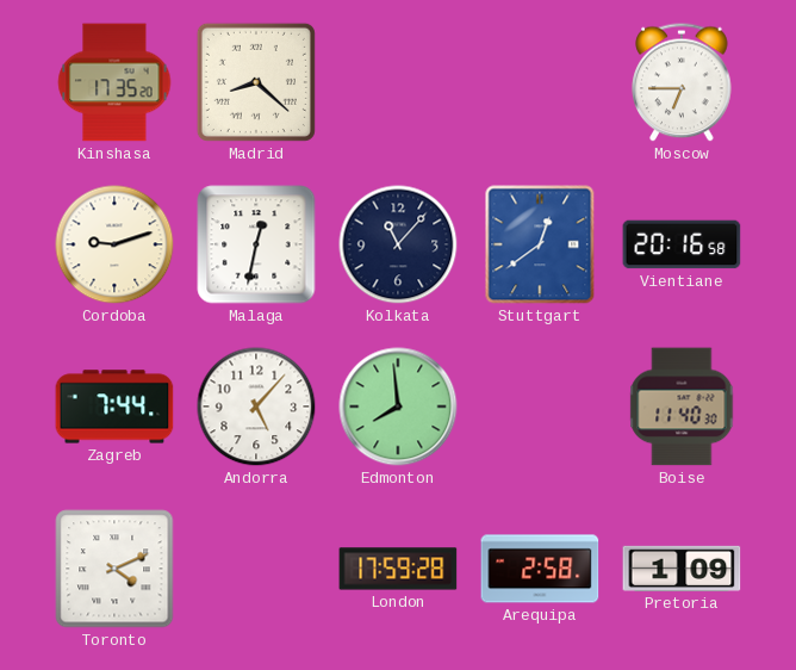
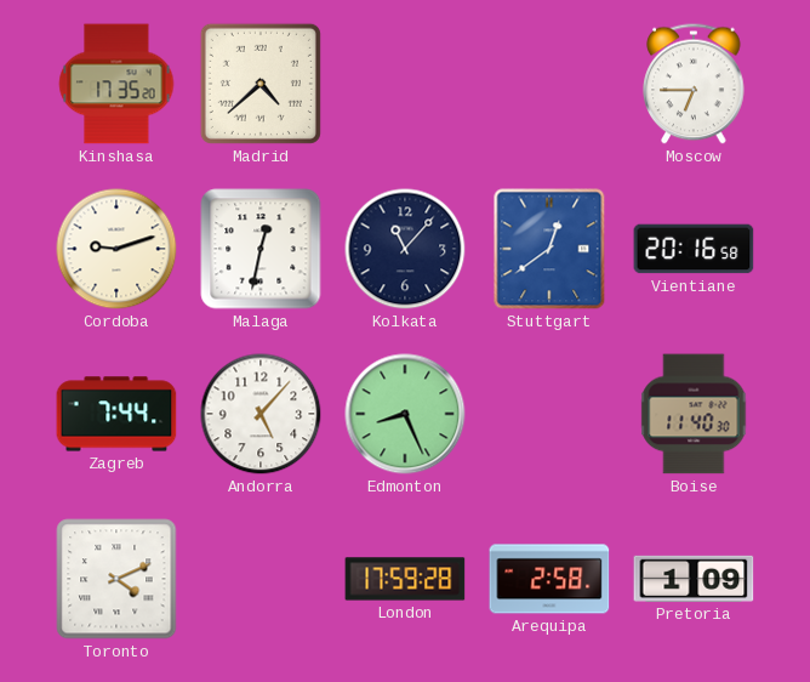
Madrid: 8:22 -> 4:38 (261, 84)
Edmonton: 7:59 -> 8:26 (405, 414)
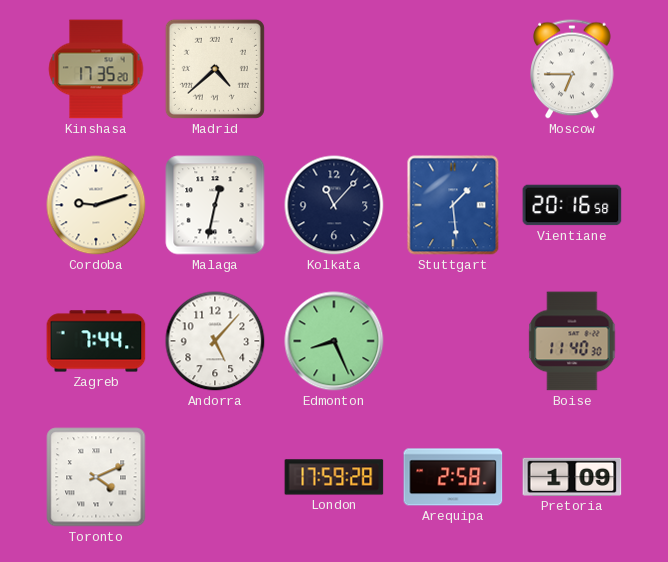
Stuttgart: 12:39 -> 1:29 (453, 205)
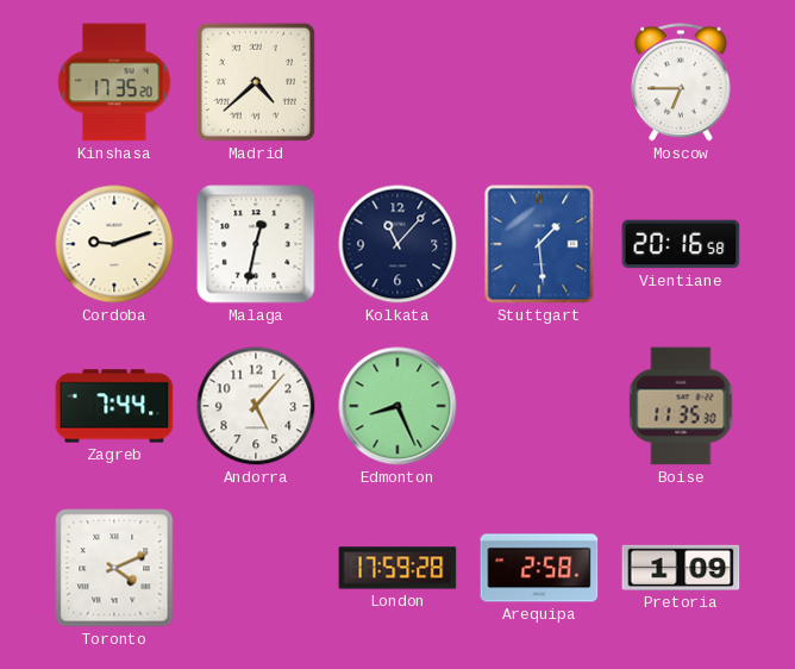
Boise: 11:40 -> 11:35 (681, 406)
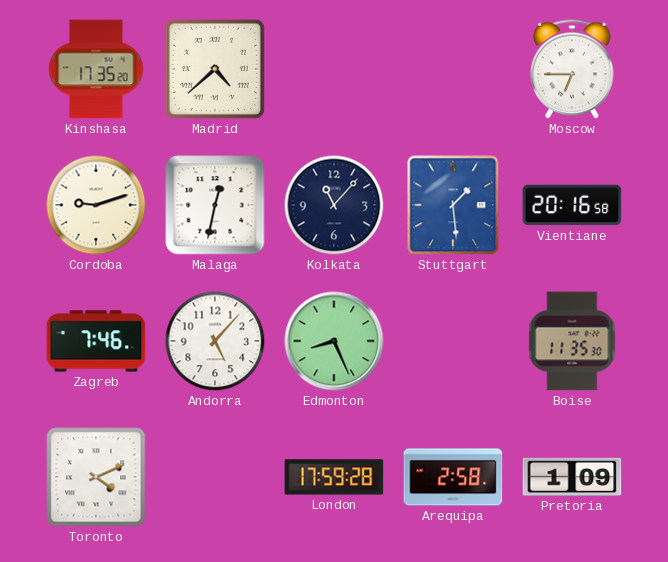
Zagreb: 7:44 -> 7:46 (96, 341)
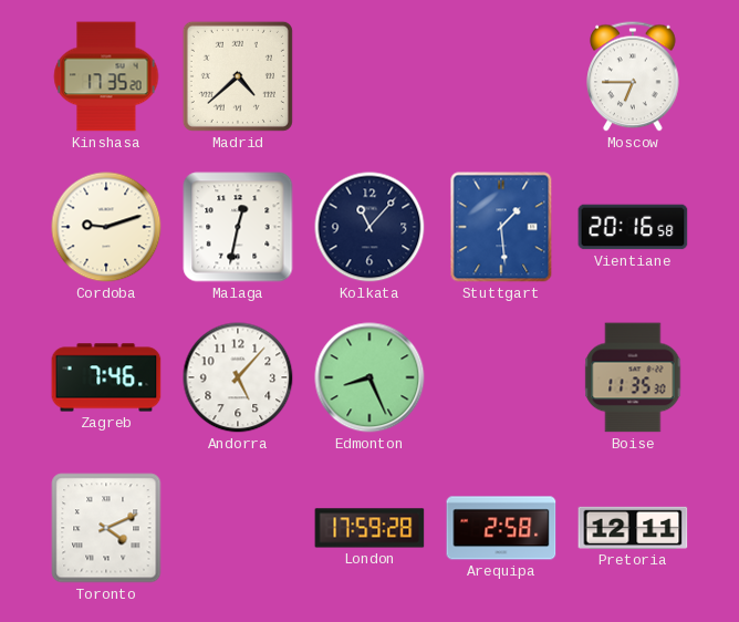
Pretoria: 1:09 -> 12:11 (633, 528)
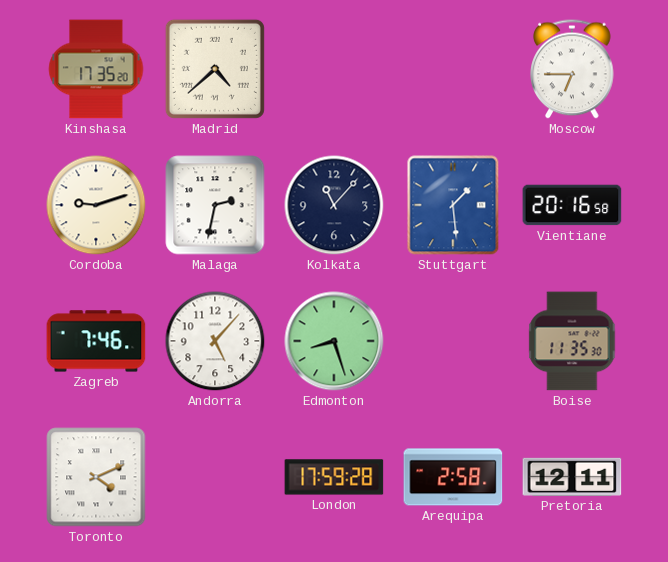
Malaga: 12:32 -> 2:32 (215, 205)
Edmonton: 8:26 -> 8:27 (334, 341)
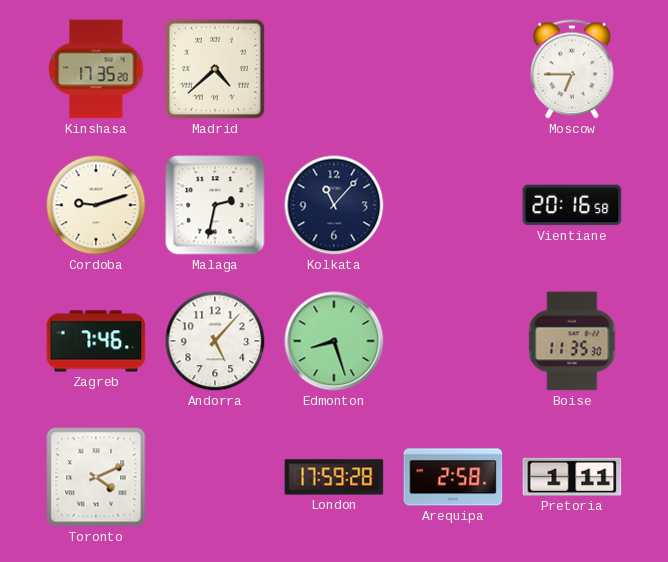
Stuttgart: 1:29 -> none (453, 205)
Pretoria: 12:11 -> 1:11 (572, 477)
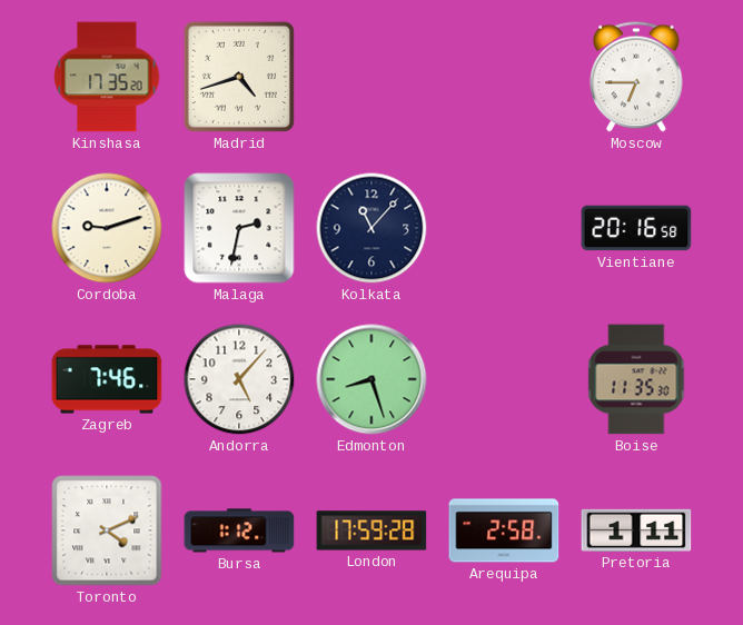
Madrid: 4:38 -> 4:42 (239, 77)
Bursa: none -> 1:12 (239, 530)
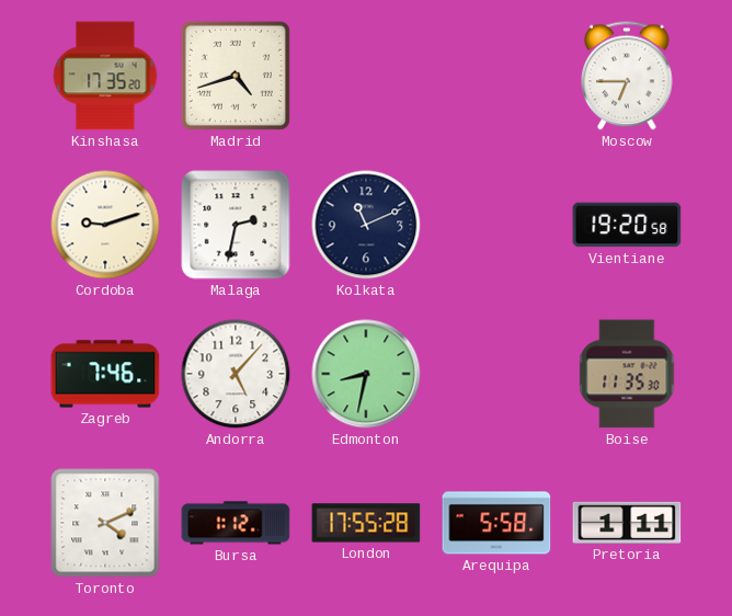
Kolkata: 11:07 -> 11:11 (366, 225)
Vientiane: 20:16 -> 19:20 (627, 225)
Edmonton: 8:27 -> 8:32 (366, 374)
London: 17:59 -> 17:55 (366, 523)
Arequipa: 2:58 -> 5:58 (496, 523)
